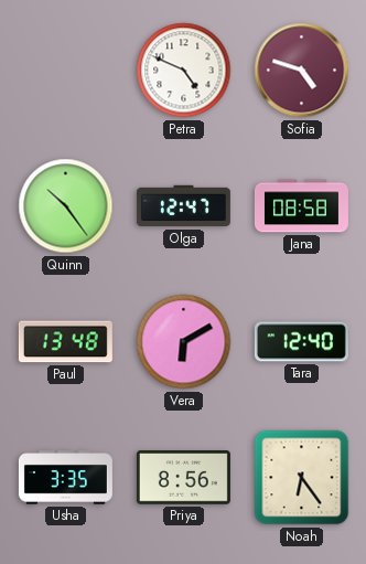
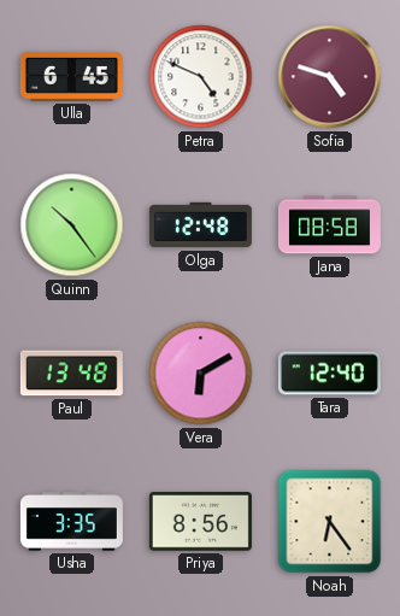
Ulla: none -> 6:45 (71, 76)
Olga: 12:47 -> 12:48 (200, 225)
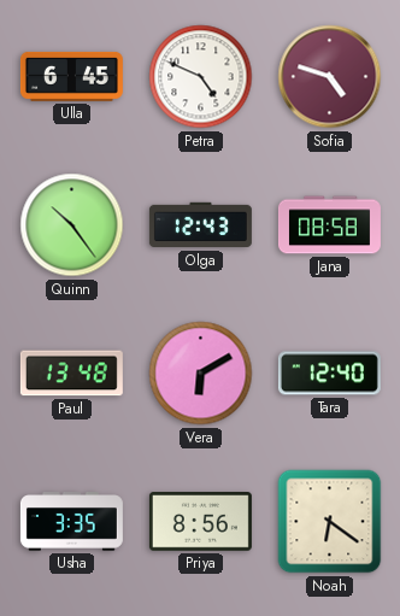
Olga: 12:48 -> 12:43 (200, 225)
Noah: 6:24 -> 6:21 (330, 522)
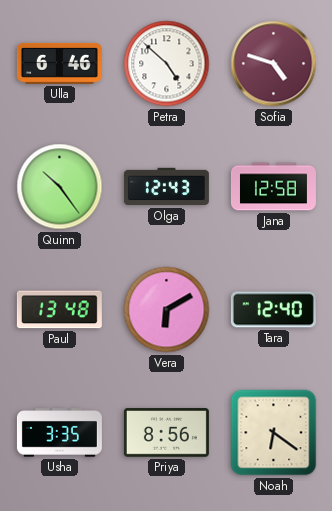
Ulla: 6:45 -> 6:46 (59, 63)
Petra: 4:49 -> 4:52 (167, 64)
Jana: 08:58 -> 12:58 (273, 187)
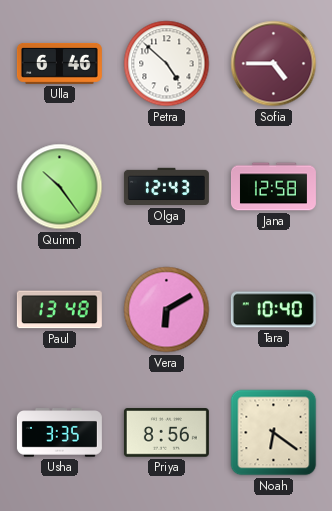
Sofia: 4:48 -> 4:45 (274, 64)
Tara: 12:40 -> 10:40 (273, 310)
